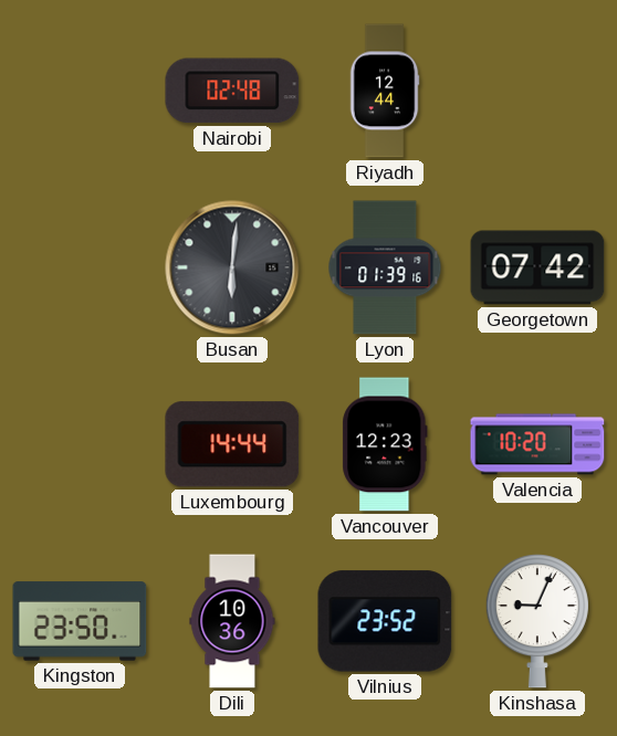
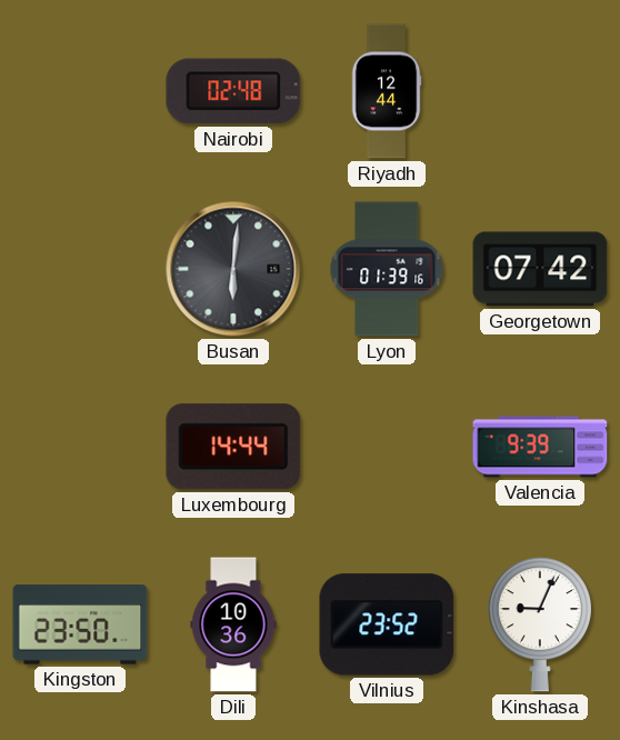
Vancouver: 12:23 -> none (385, 444)
Valencia: 10:20 -> 9:39 (540, 447)
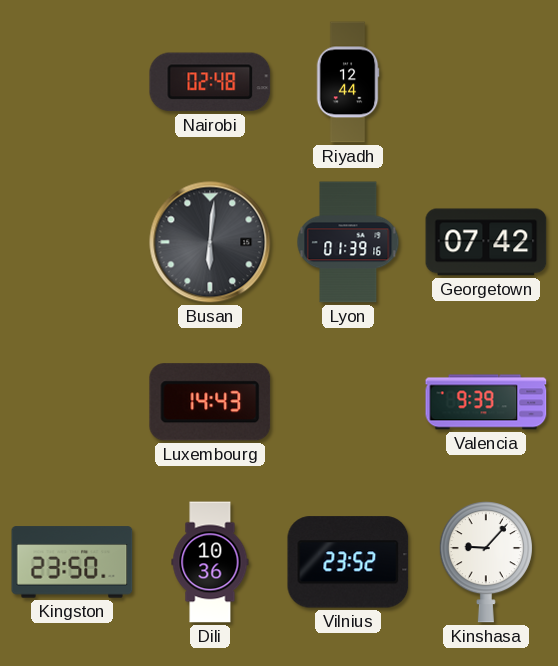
Luxembourg: 14:44 -> 14:43 (210, 402)
Kinshasa: 9:04 -> 9:07 (486, 562)
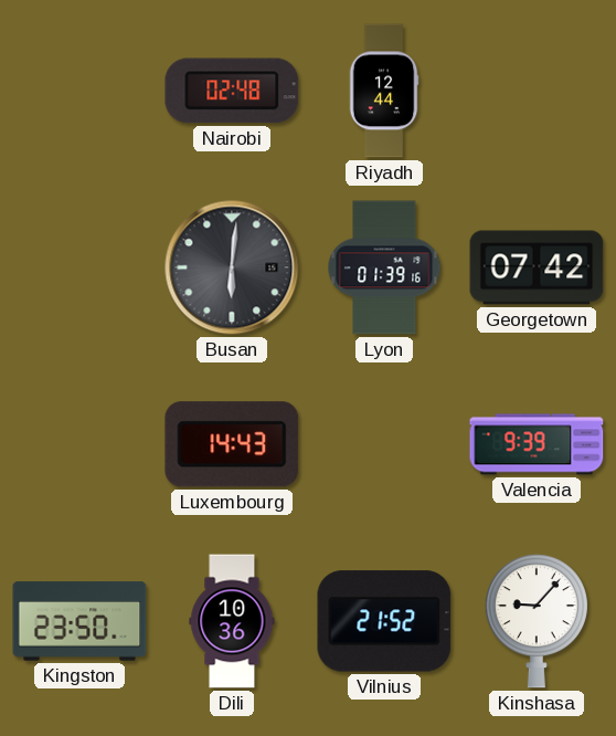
Vilnius: 23:52 -> 21:52 (384, 621)
